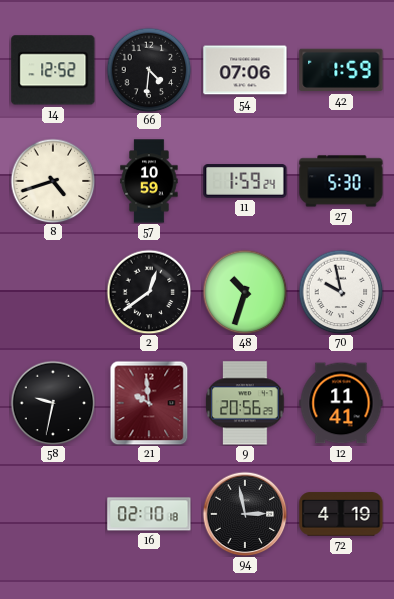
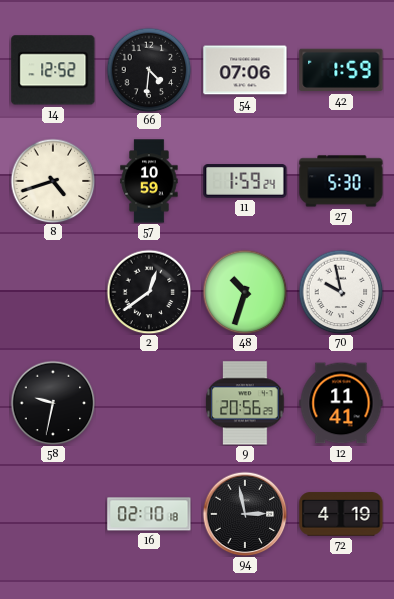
21: 9:59 -> none (149, 403)
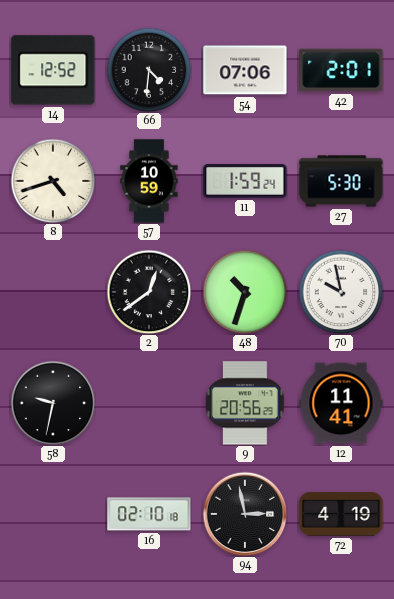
42: 1:59 -> 2:01 (341, 70)
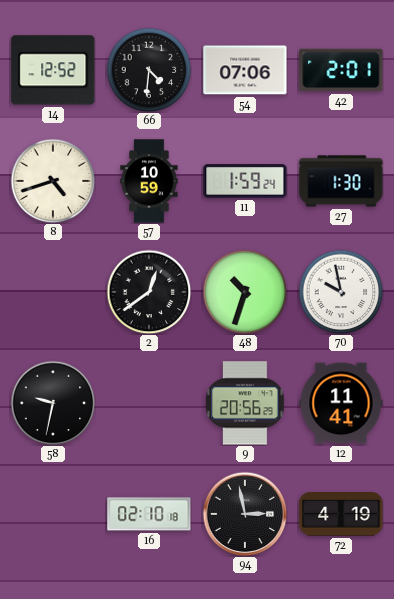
27: 5:30 -> 1:30 (341, 181)
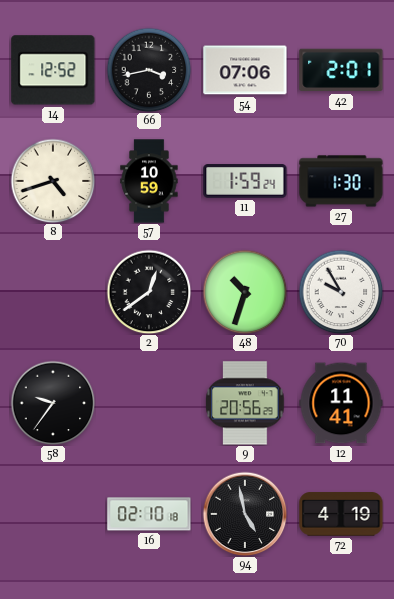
66: 4:31 -> 3:43 (149, 70)
70: 9:58 -> 9:55 (341, 292)
58: 9:32 -> 9:36 (53, 403)
94: 2:58 -> 4:58 (245, 514)
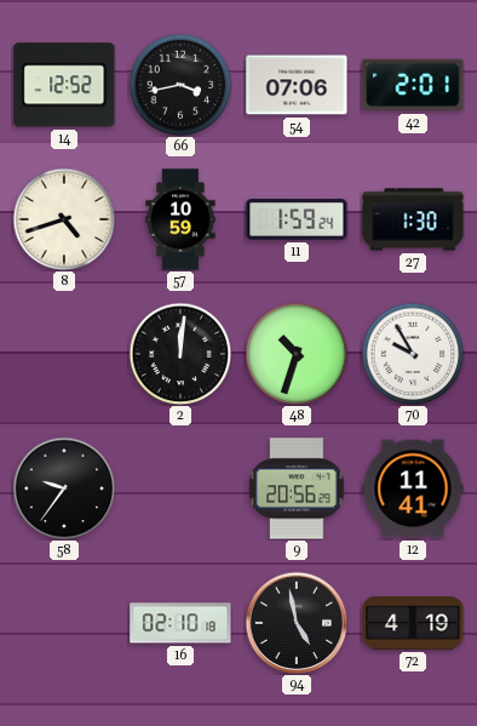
2: 12:39 -> 12:01 (180, 354)
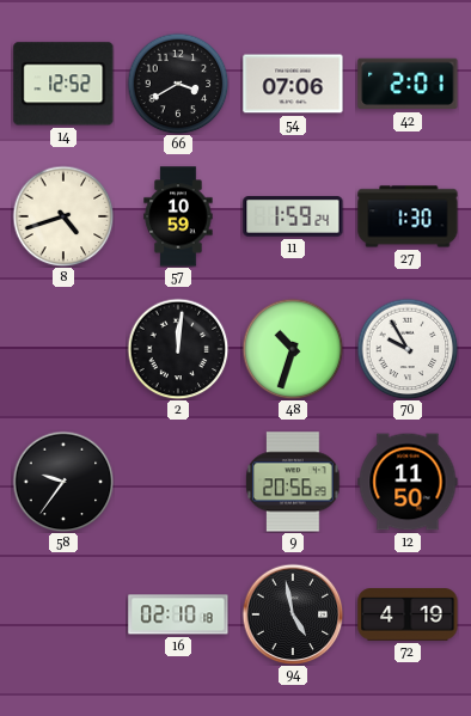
66: 3:43 -> 3:40 (178, 84)
12: 11:41 -> 11:50 (408, 482)
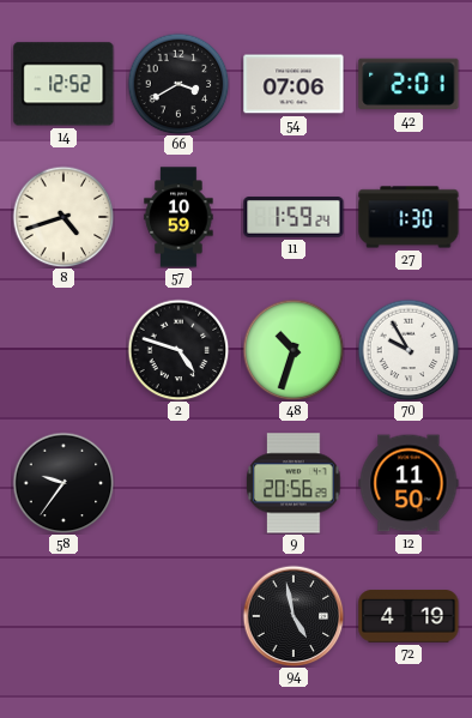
2: 12:01 -> 4:48 (178, 350)
16: 02:10 -> none (178, 614)
